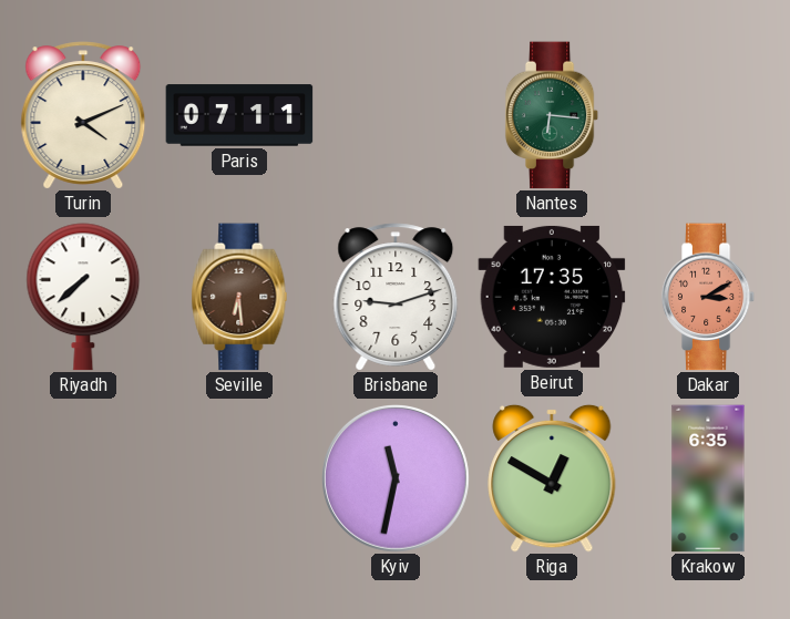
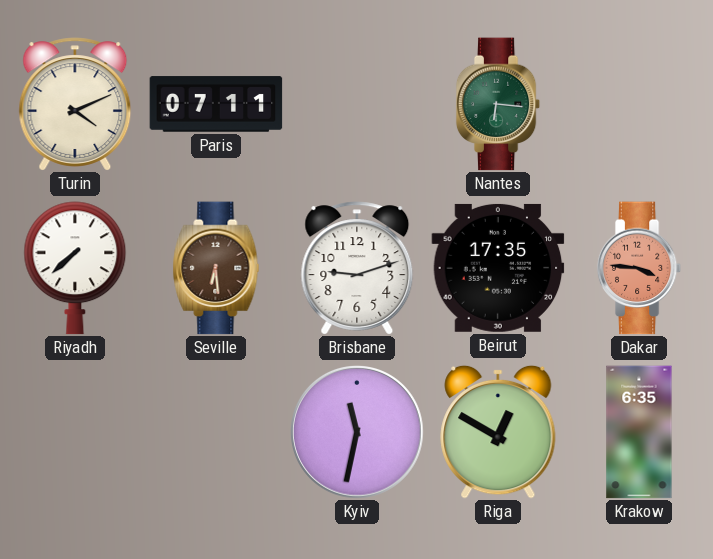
Dakar: 3:10 -> 3:46 (639, 268)
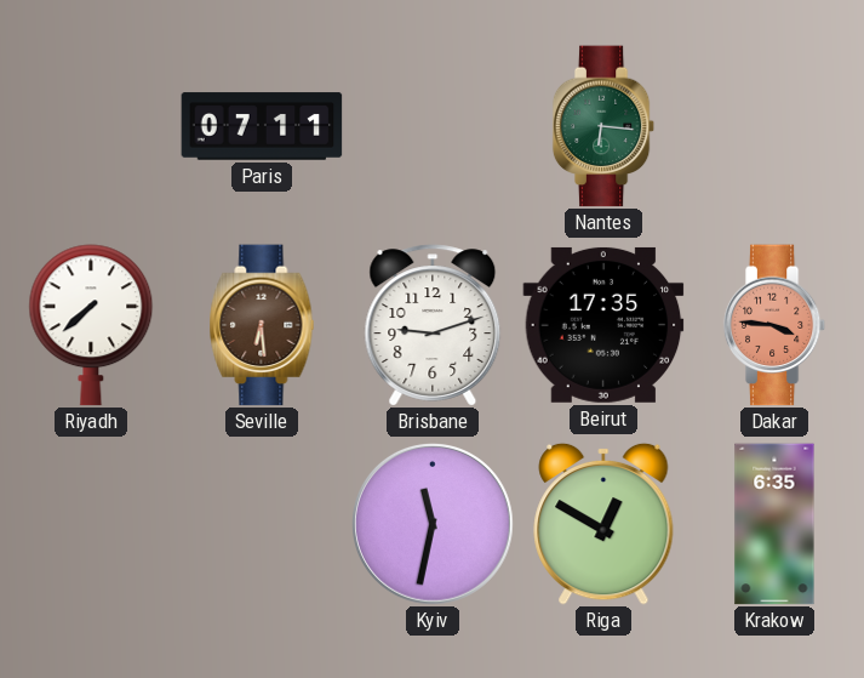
Turin: 4:11 -> none (75, 104)
